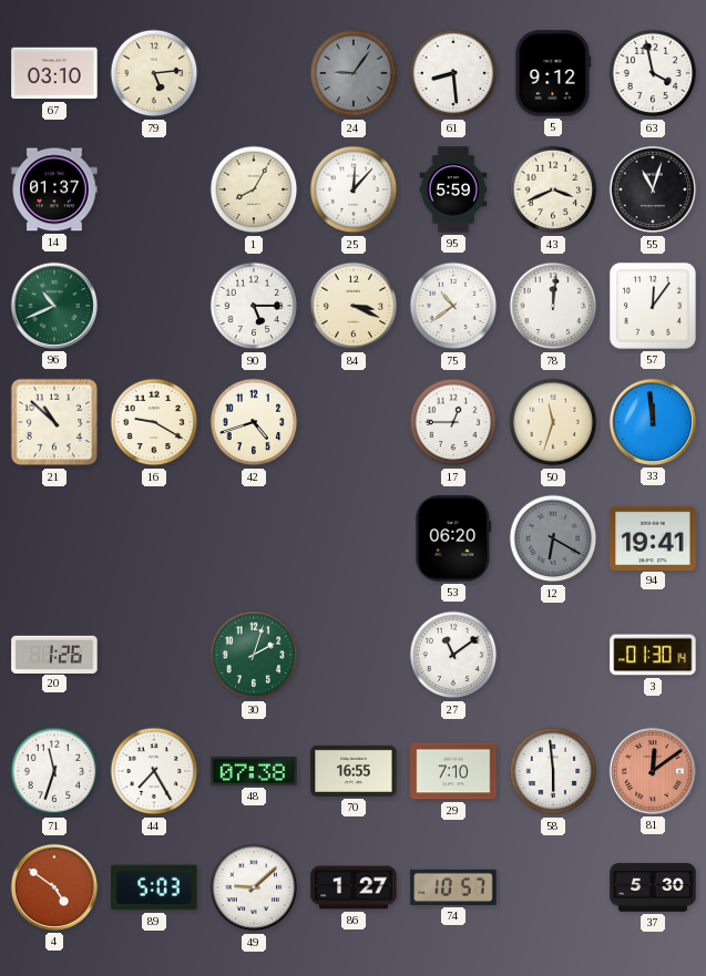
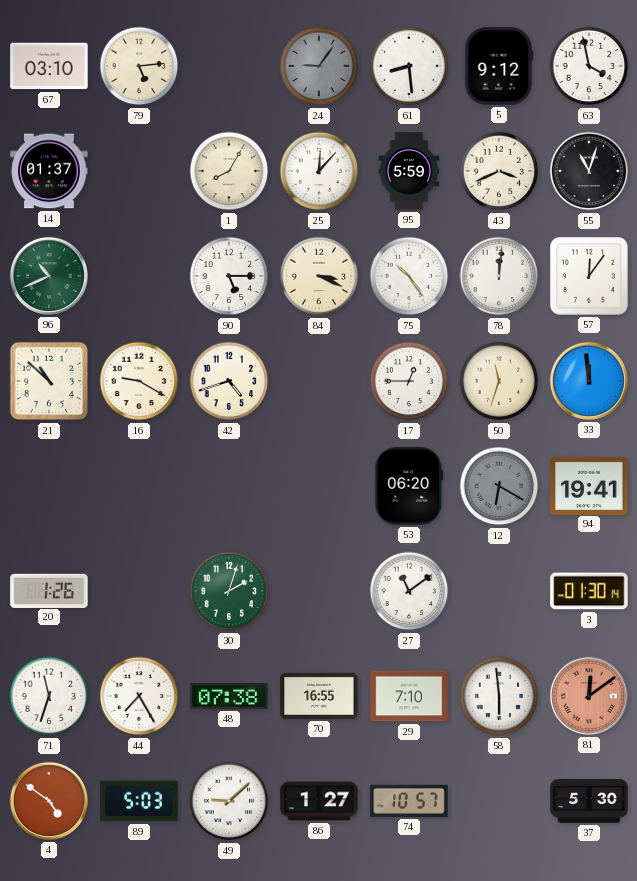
75: 10:39 -> 10:24 (409, 276)
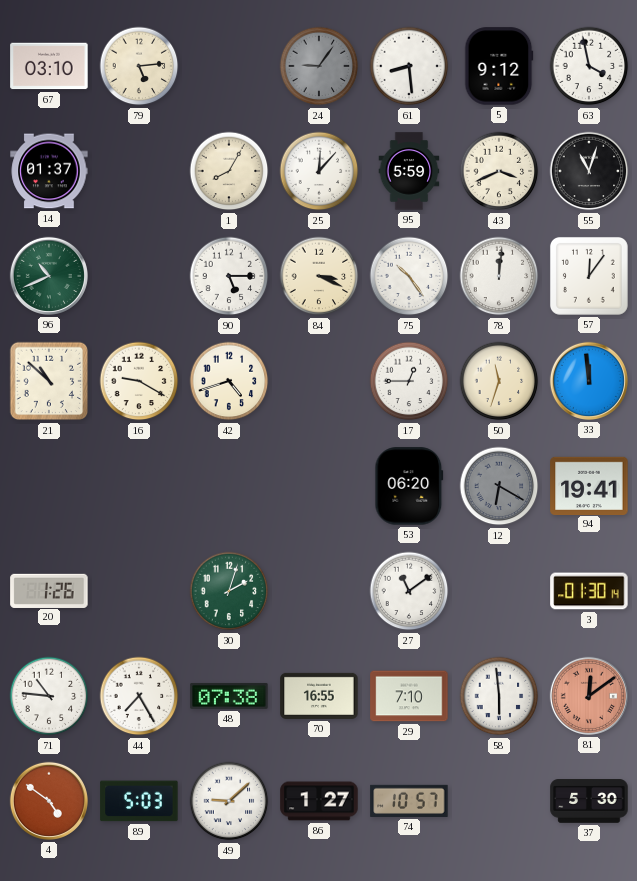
71: 11:33 -> 10:46 (49, 696)
